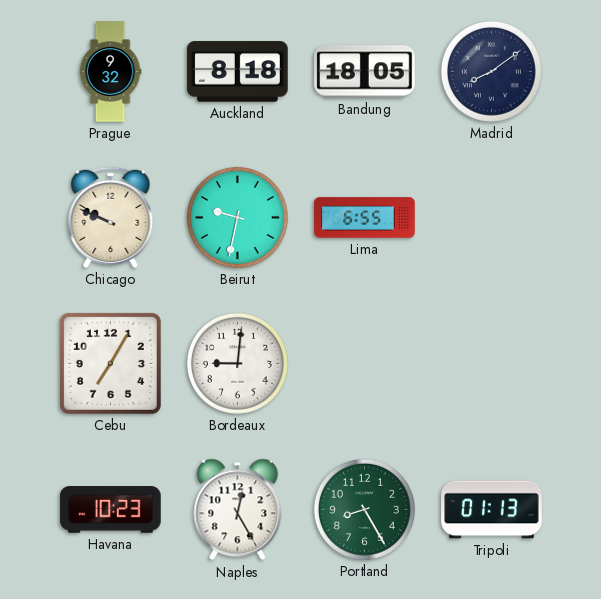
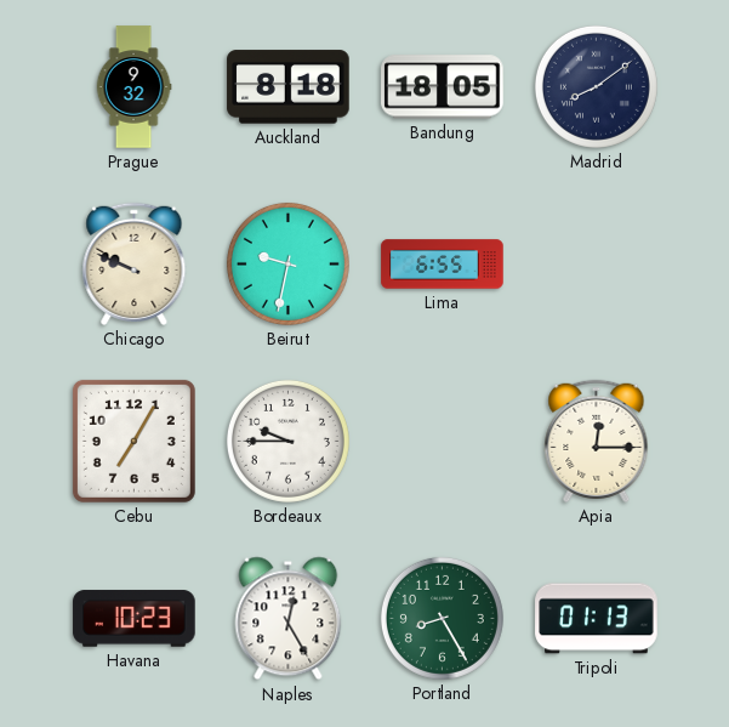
Bordeaux: 9:01 -> 9:45 (287, 441)
Apia: none -> 12:15 (597, 441)
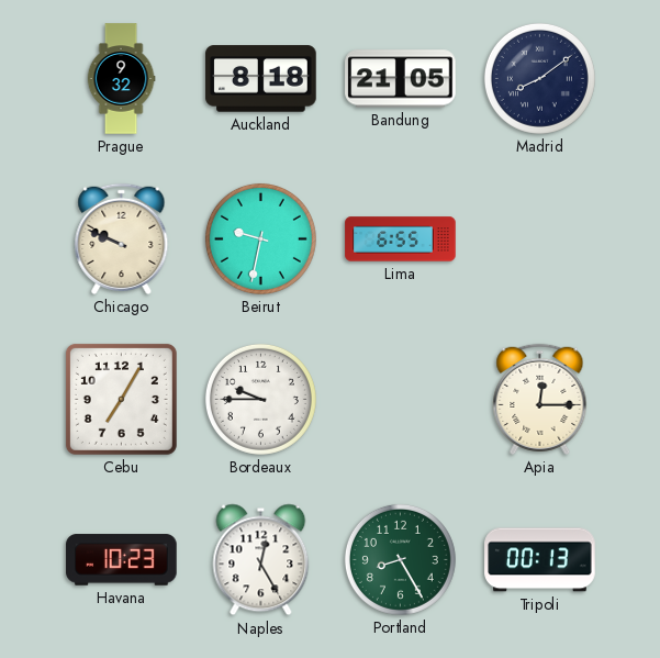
Bandung: 18:05 -> 21:05 (401, 79)
Tripoli: 01:13 -> 00:13 (540, 560)
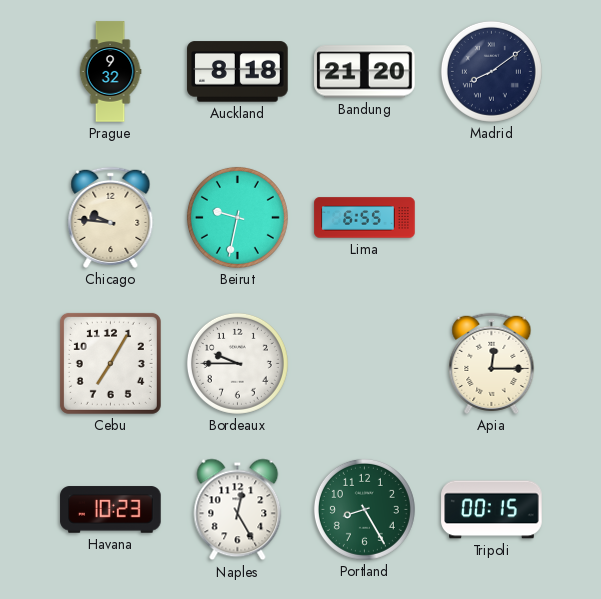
Bandung: 21:05 -> 21:20 (365, 72)
Chicago: 9:49 -> 9:46 (111, 217)
Tripoli: 00:13 -> 00:15 (492, 510)
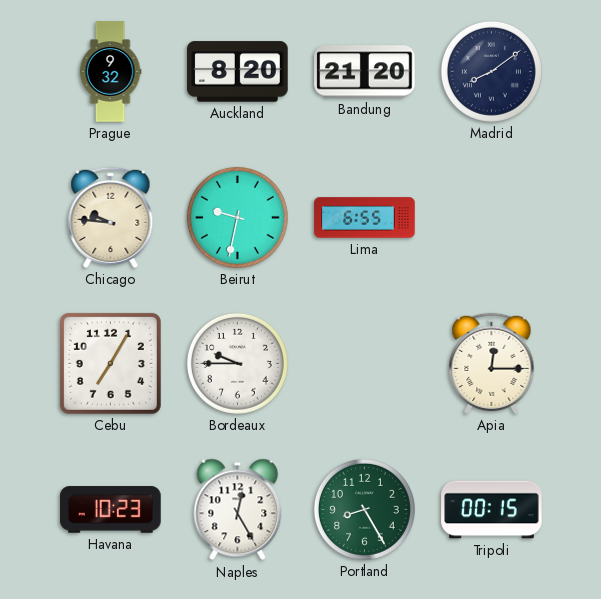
Auckland: 8:18 -> 8:20 (238, 72)
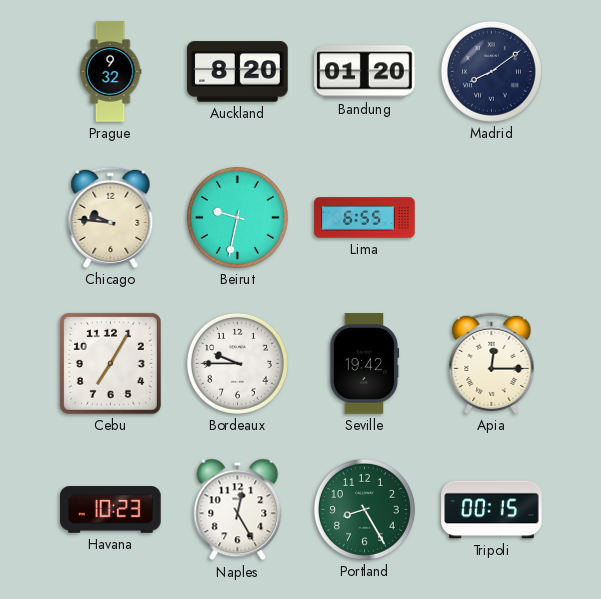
Bandung: 21:20 -> 01:20 (365, 72)
Seville: none -> 19:42 (364, 364)
